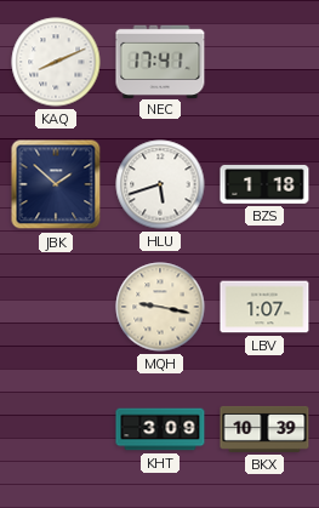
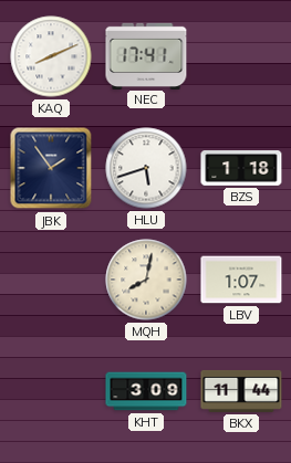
JBK: 1:52 -> 1:54 (51, 168)
MQH: 9:17 -> 8:02 (146, 280)
BKX: 10:39 -> 11:44 (241, 391)
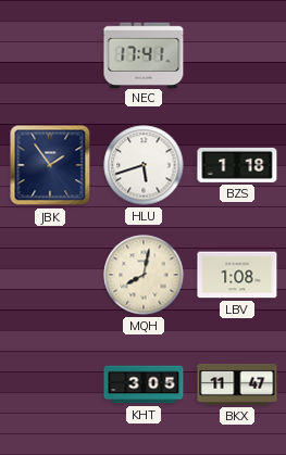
KAQ: 8:11 -> none (51, 56)
LBV: 1:07 -> 1:08 (237, 275)
KHT: 3:09 -> 3:05 (144, 384)
BKX: 11:44 -> 11:47 (237, 384)
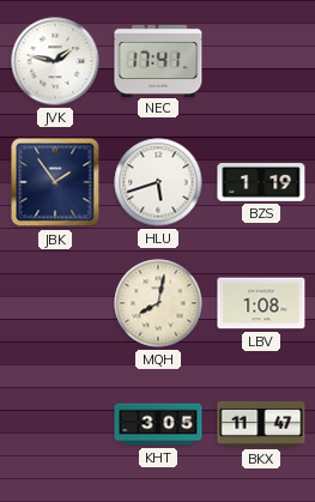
JVK: none -> 1:47 (55, 61)
BZS: 1:18 -> 1:19 (261, 183)
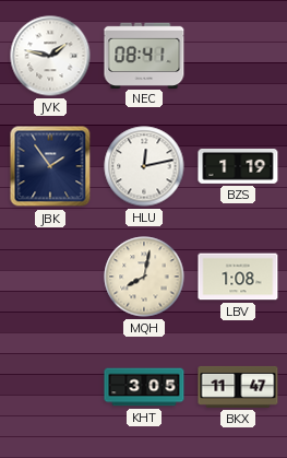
NEC: 17:41 -> 08:41 (144, 55)
HLU: 5:42 -> 12:13 (144, 166)
